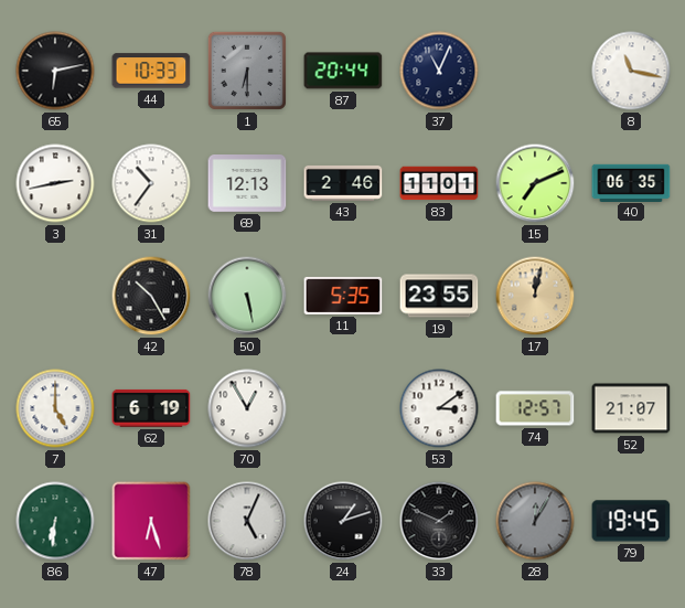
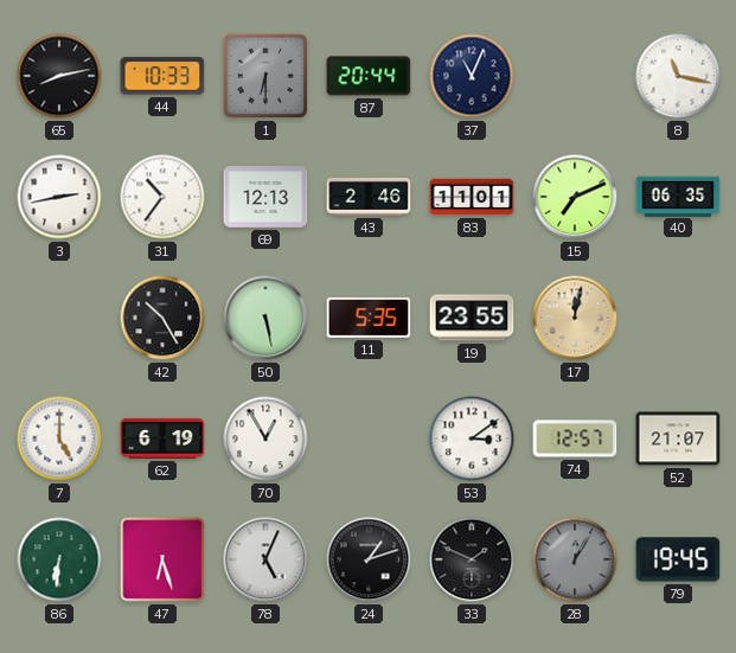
65: 6:13 -> 8:13 (59, 76)
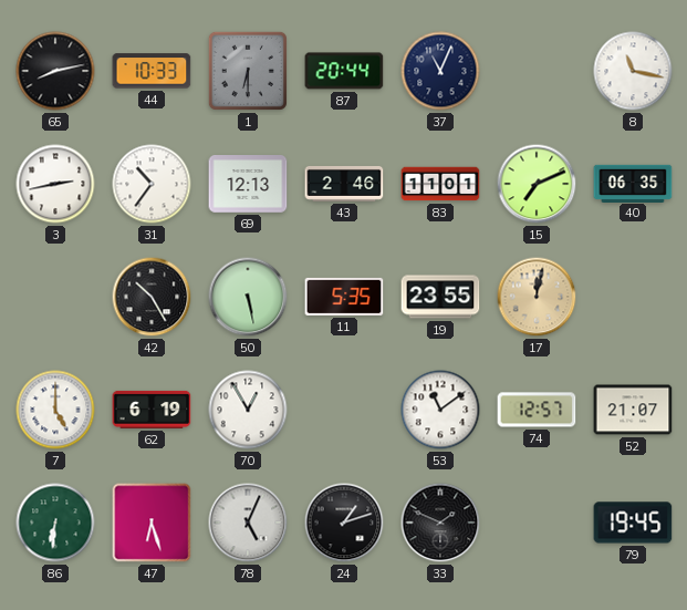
53: 3:09 -> 11:09 (440, 410)
28: 12:05 -> none (575, 559)
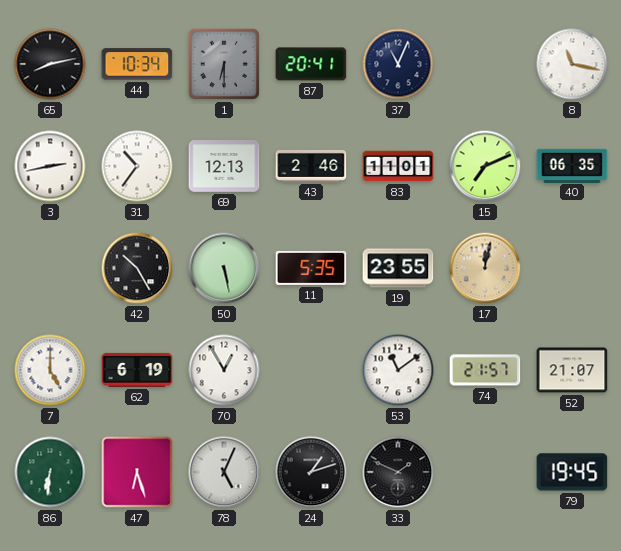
44: 10:33 -> 10:34 (137, 64)
87: 20:44 -> 20:41 (311, 64)
74: 12:57 -> 21:57 (485, 370)
